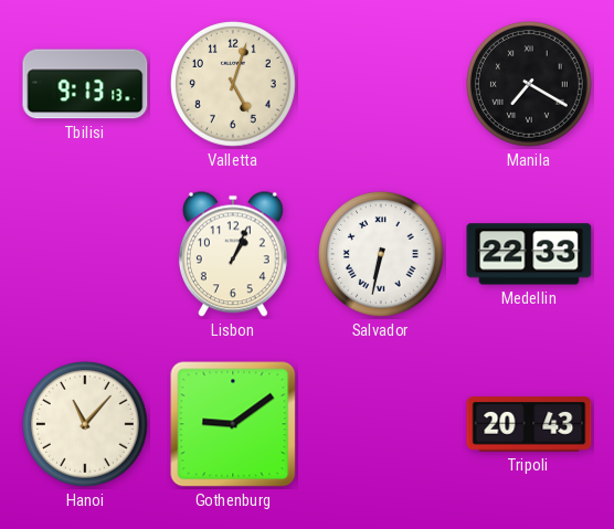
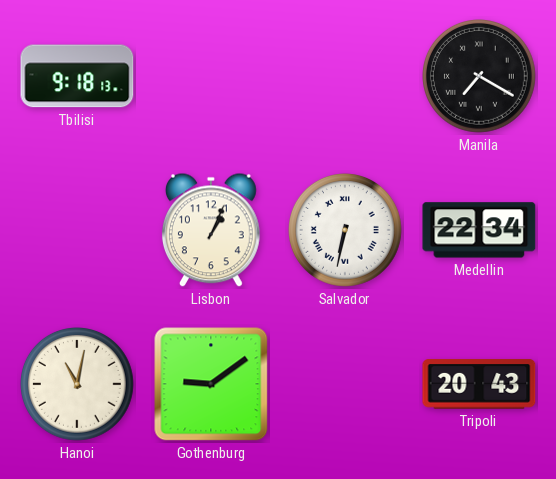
Tbilisi: 9:13 -> 9:18 (77, 76)
Valletta: 5:03 -> none (234, 85)
Medellin: 22:33 -> 22:34 (479, 230)
Hanoi: 11:07 -> 11:02 (78, 385)
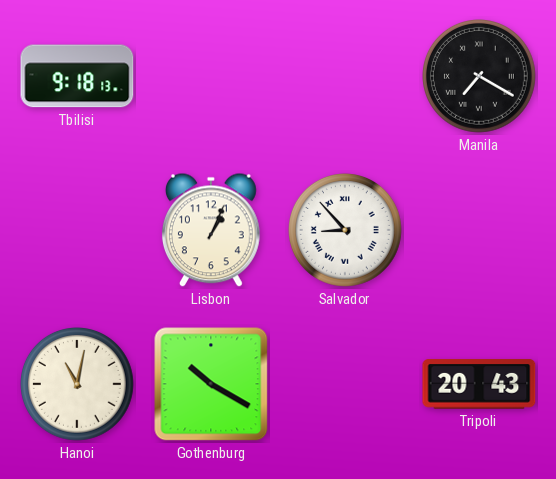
Salvador: 6:32 -> 8:53 (346, 231)
Medellin: 22:34 -> none (479, 230)
Gothenburg: 9:09 -> 10:20 (211, 384)
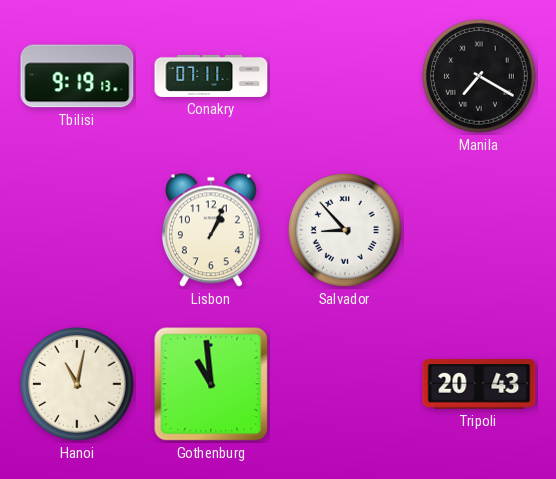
Tbilisi: 9:18 -> 9:19 (77, 76)
Conakry: none -> 07:11 (211, 76)
Gothenburg: 10:20 -> 10:59 (211, 384)
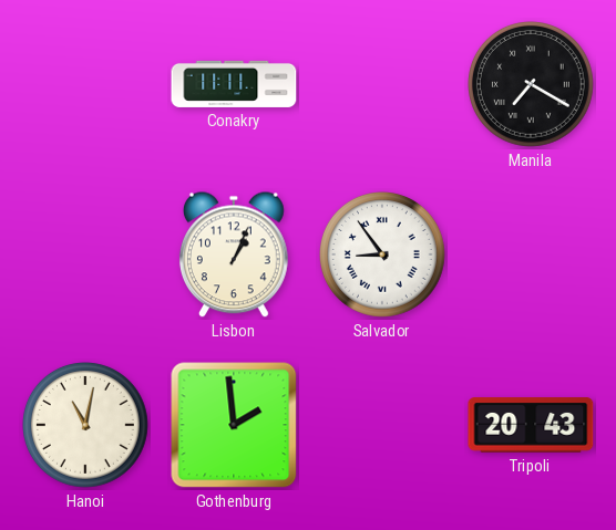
Tbilisi: 9:19 -> none (77, 76)
Conakry: 07:11 -> 11:11 (234, 84)
Salvador: 8:53 -> 8:54 (383, 256)
Gothenburg: 10:59 -> 1:59 (234, 425)
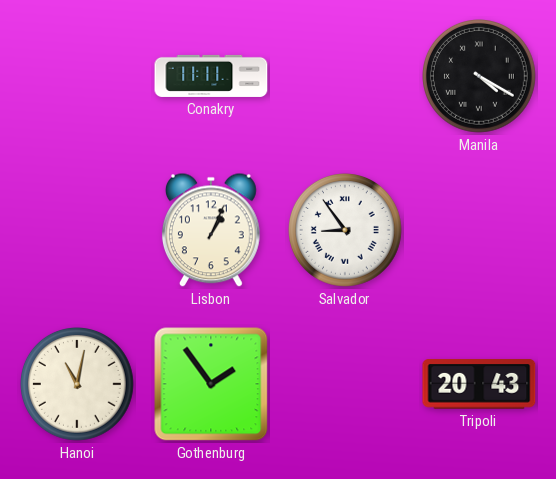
Manila: 7:20 -> 4:20 (480, 77)
Gothenburg: 1:59 -> 1:54 (211, 384)
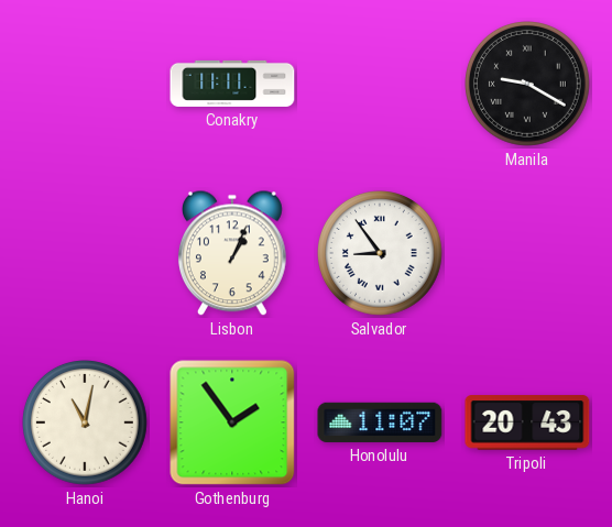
Manila: 4:20 -> 9:20 (528, 85)
Honolulu: none -> 11:07 (380, 422)
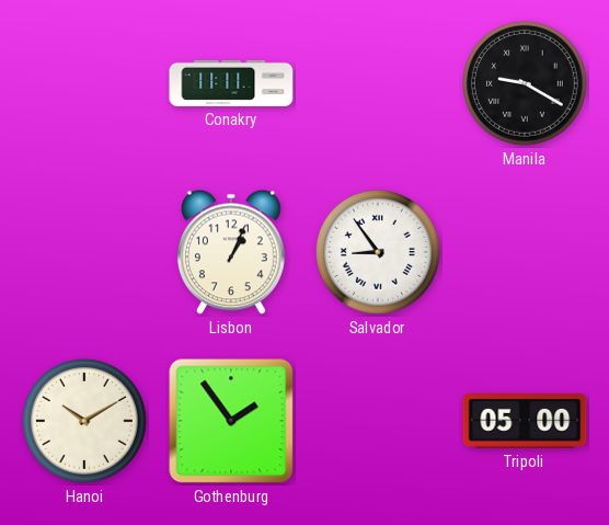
Hanoi: 11:02 -> 10:10 (85, 422)
Honolulu: 11:07 -> none (380, 422)
Tripoli: 20:43 -> 05:00 (525, 421)
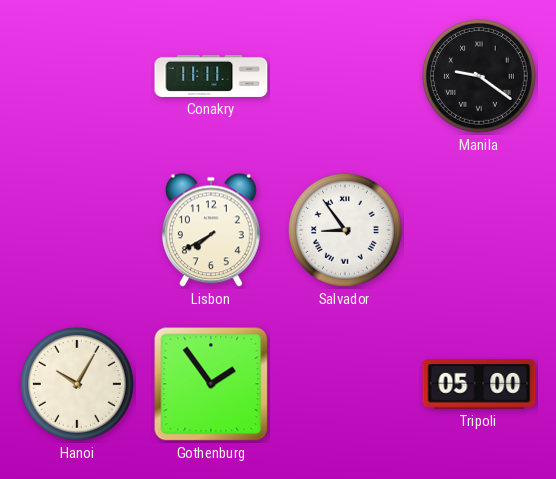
Manila: 9:20 -> 9:21 (480, 77)
Lisbon: 1:04 -> 7:40 (211, 230)
Hanoi: 10:10 -> 10:05 (78, 385)
